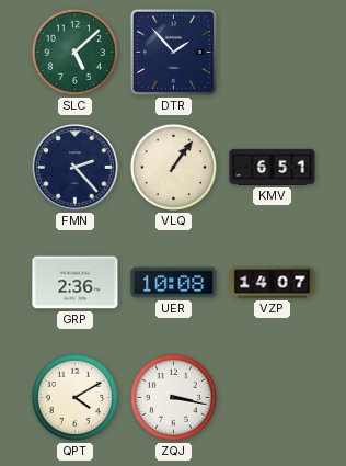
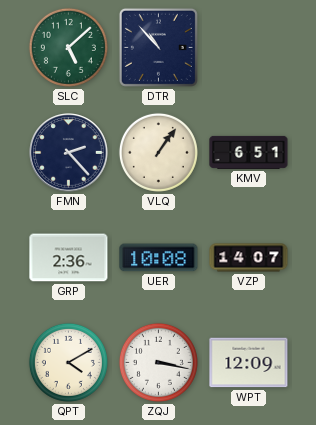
DTR: 1:53 -> 10:53 (158, 47)
WPT: none -> 12:09 (249, 363)
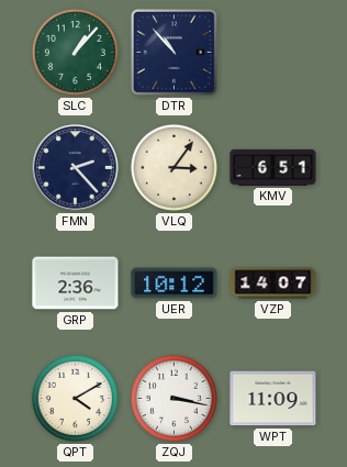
SLC: 5:08 -> 1:07 (75, 52)
VLQ: 1:06 -> 3:06 (173, 167)
UER: 10:08 -> 10:12 (175, 283)
WPT: 12:09 -> 11:09 (273, 399)
